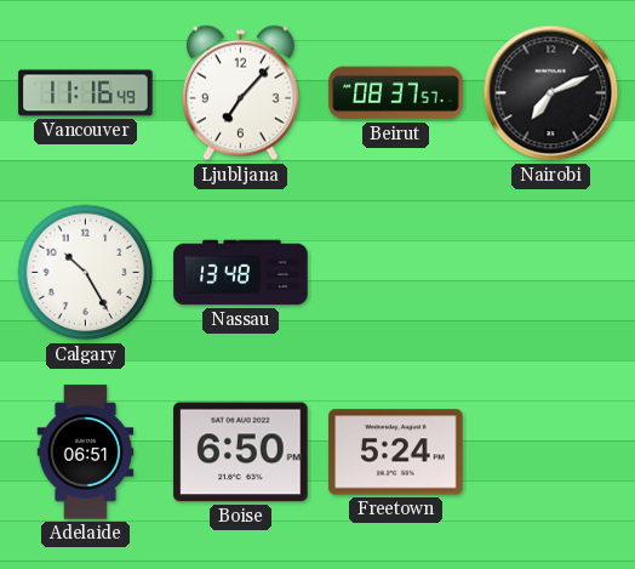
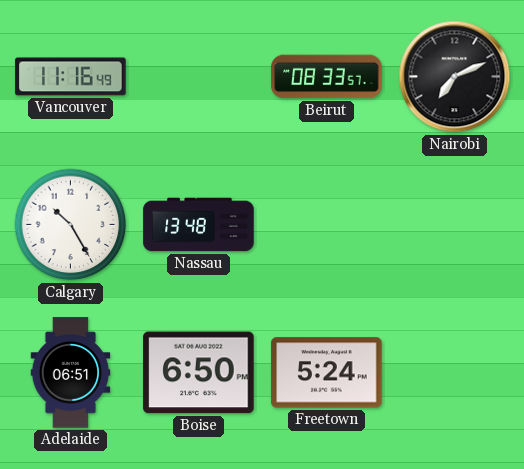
Ljubljana: 7:07 -> none (240, 93)
Beirut: 08:37 -> 08:33 (327, 77)
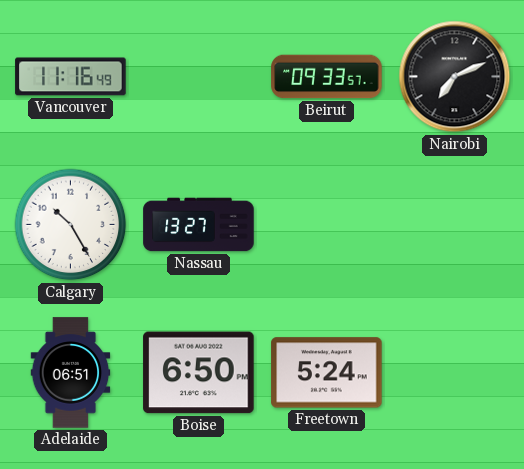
Beirut: 08:33 -> 09:33 (327, 77)
Nassau: 13:48 -> 13:27 (199, 225)
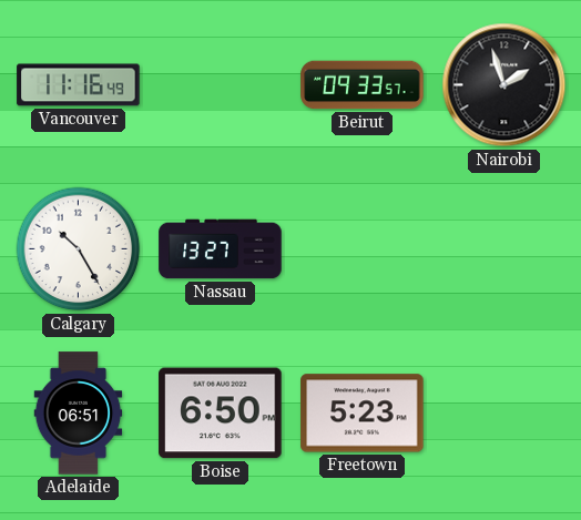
Nairobi: 7:11 -> 1:57 (504, 85)
Freetown: 5:24 -> 5:23 (363, 414)
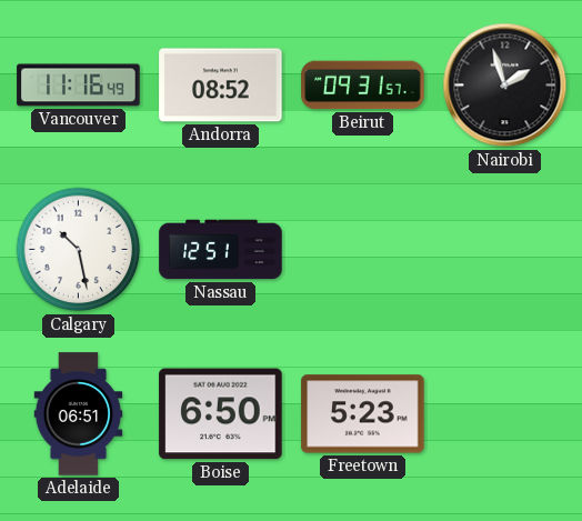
Andorra: none -> 08:52 (221, 86)
Beirut: 09:33 -> 09:31 (363, 86)
Calgary: 10:25 -> 10:28 (79, 250)
Nassau: 13:27 -> 12:51 (221, 250)
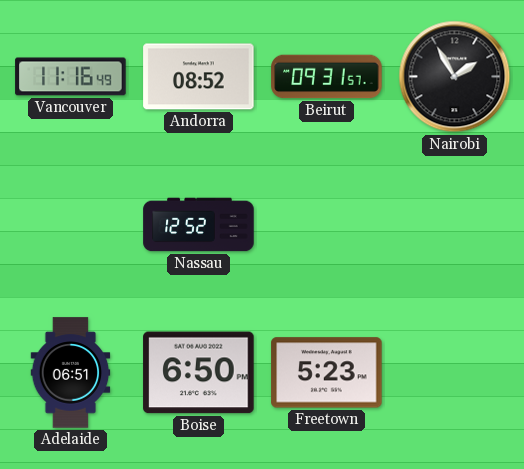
Nairobi: 1:57 -> 1:55 (455, 77)
Calgary: 10:28 -> none (79, 250)
Nassau: 12:51 -> 12:52 (199, 225)
